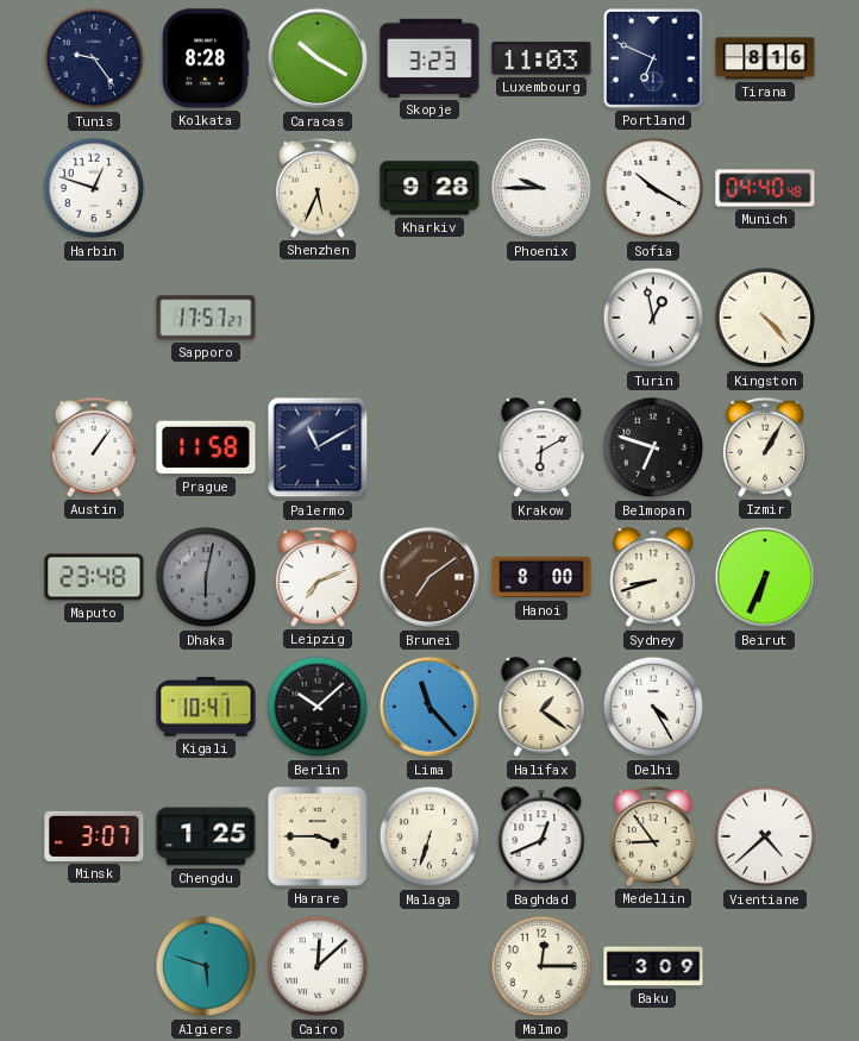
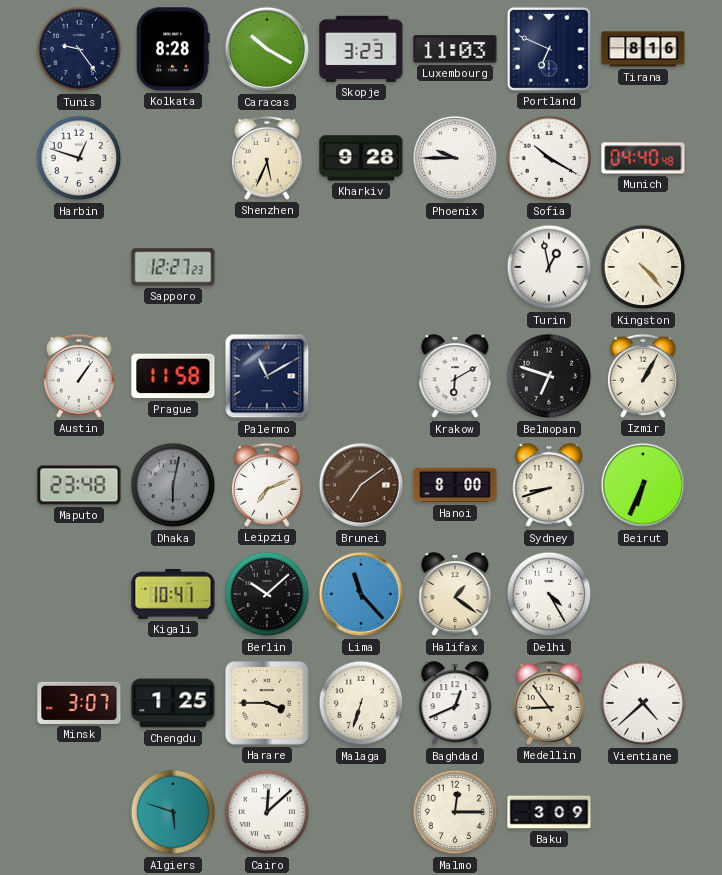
Sapporo: 17:57 -> 12:27 (173, 267)
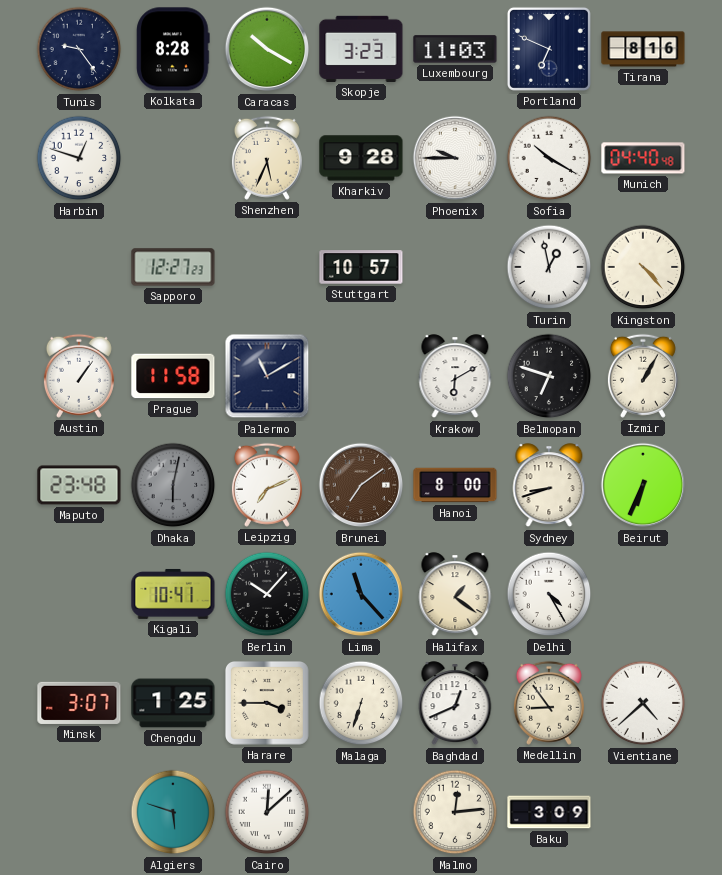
Stuttgart: none -> 10:57 (361, 267)
Berlin: 10:08 -> 10:07 (267, 594)
Malmo: 12:15 -> 12:14 (455, 812)
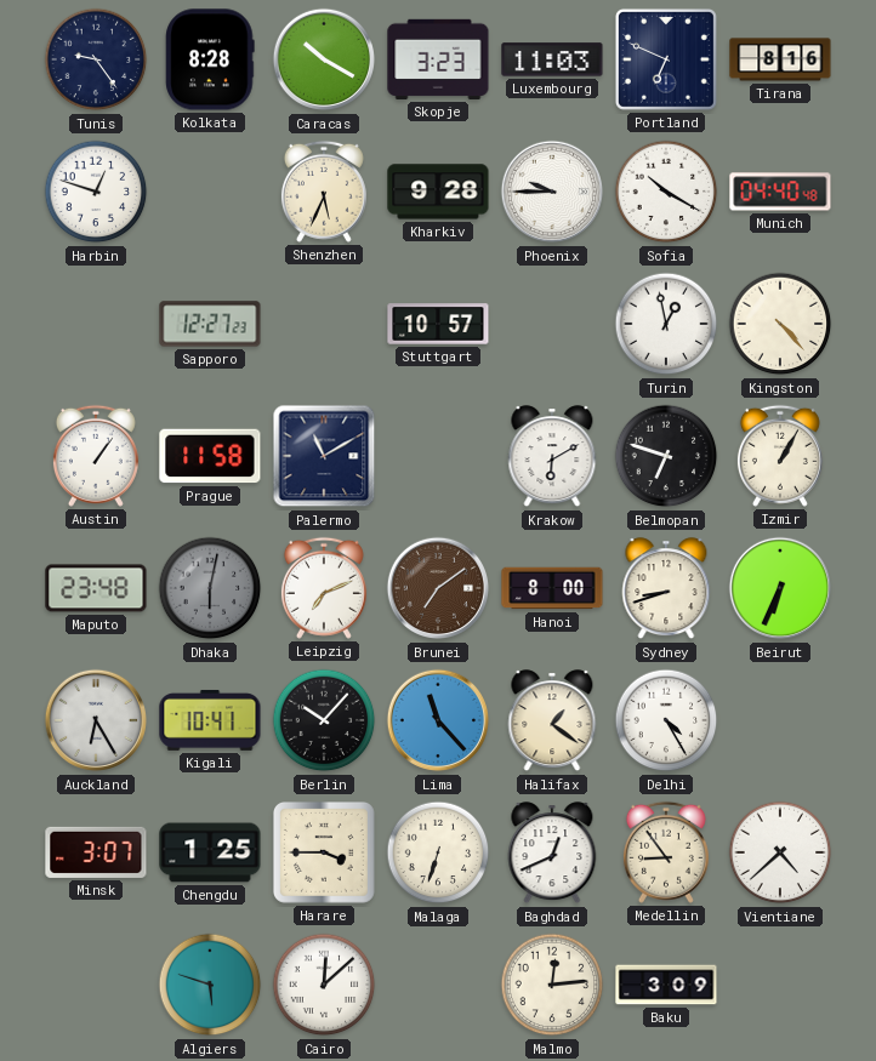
Auckland: none -> 6:25 (96, 720)
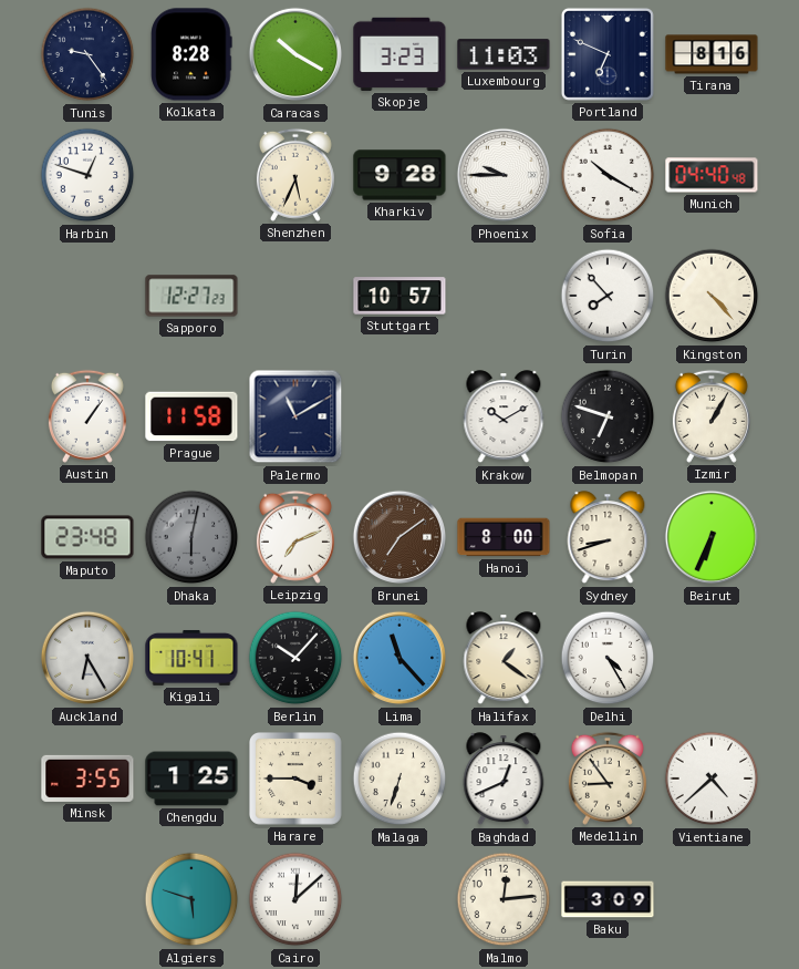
Turin: 12:58 -> 7:53 (608, 296)
Krakow: 6:10 -> 10:10 (504, 418)
Minsk: 3:07 -> 3:55 (87, 779)
